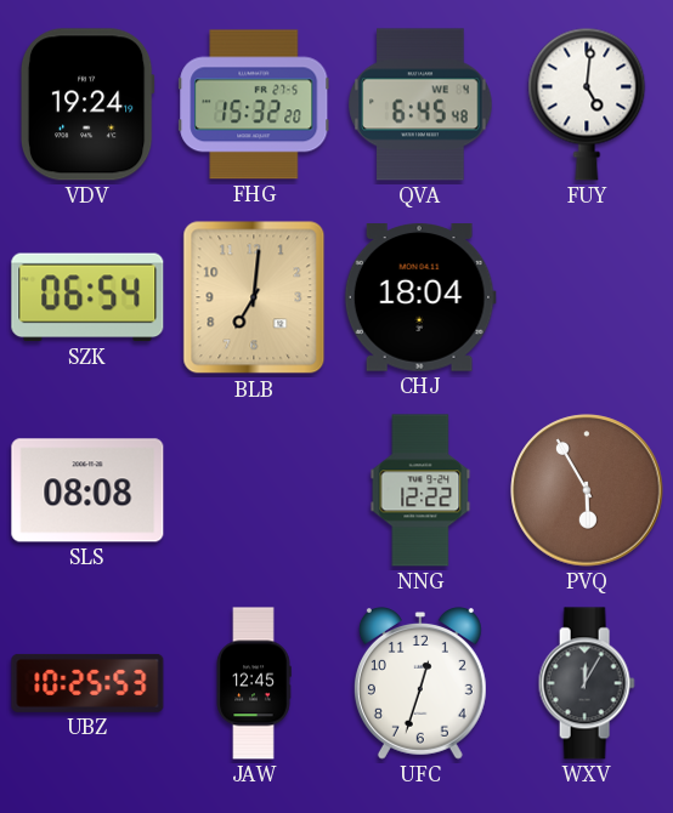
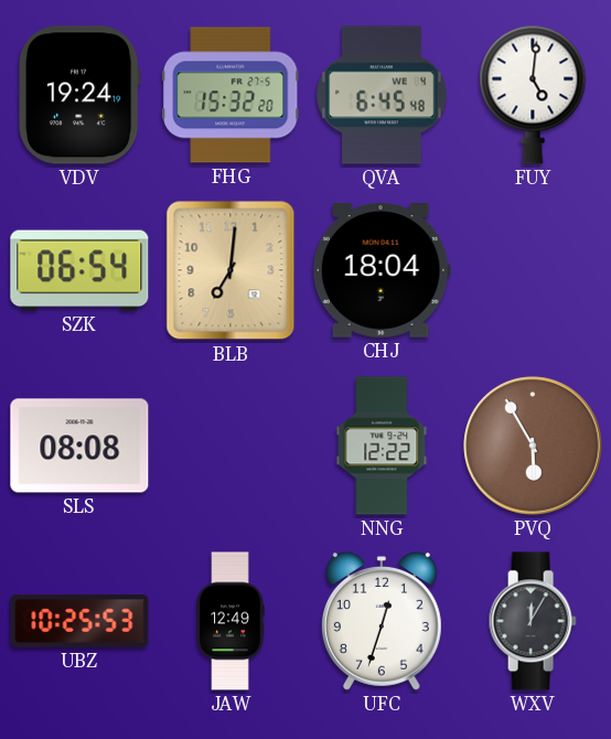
JAW: 12:45 -> 12:49 (231, 621)
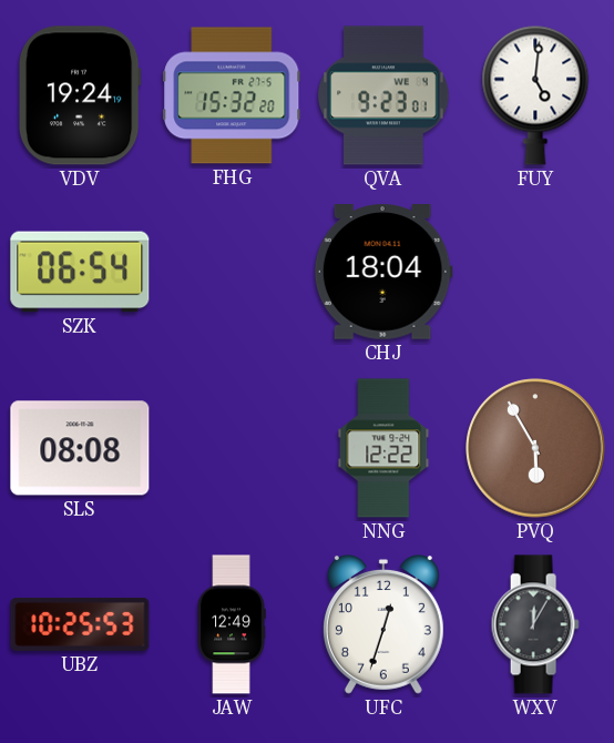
QVA: 6:45 -> 9:23 (383, 95)
BLB: 7:01 -> none (231, 270)
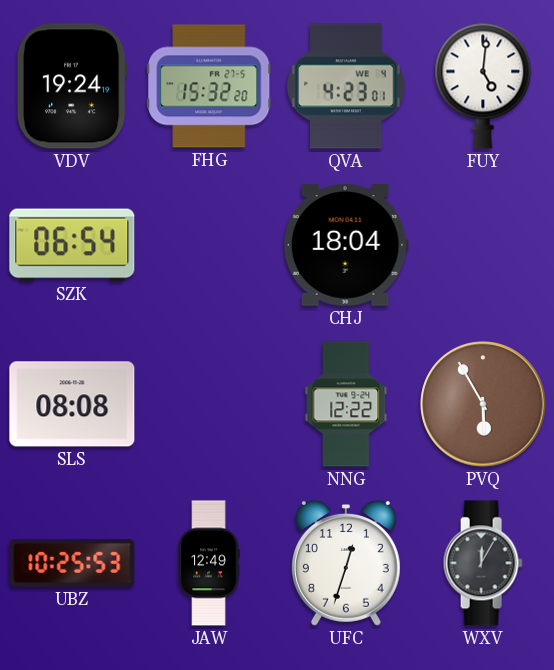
QVA: 9:23 -> 4:23 (346, 86)
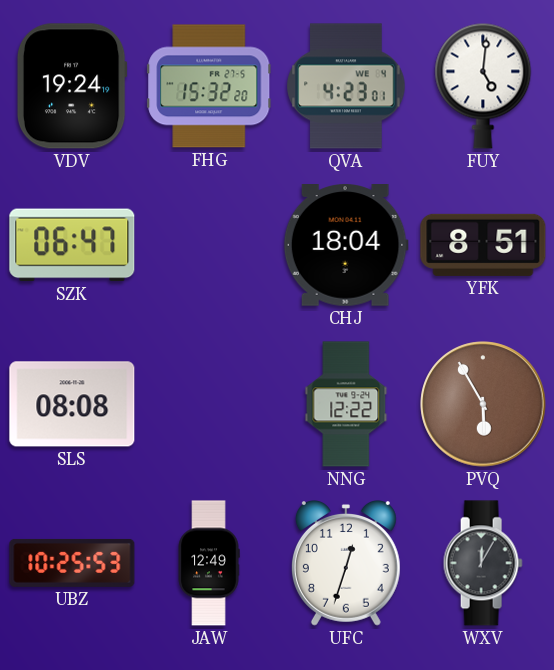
SZK: 06:54 -> 06:47 (72, 245)
YFK: none -> 8:51 (483, 245)
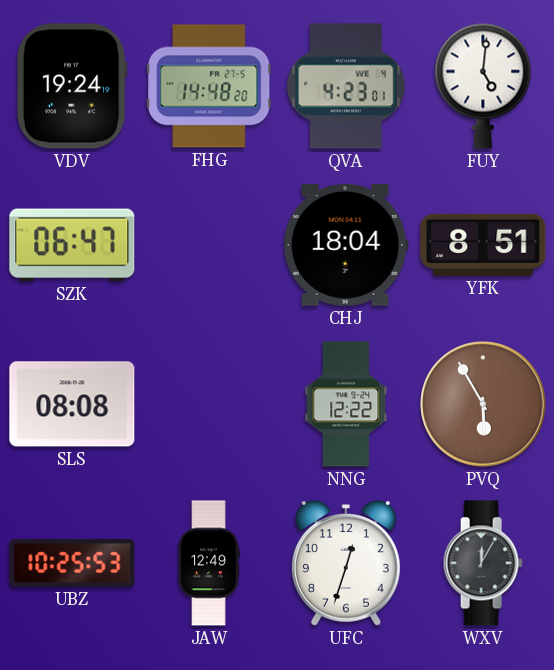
FHG: 15:32 -> 14:48 (209, 86)
